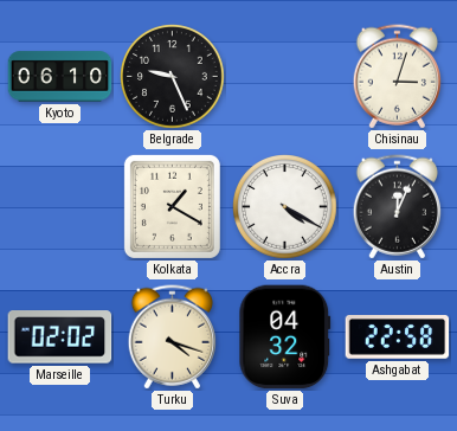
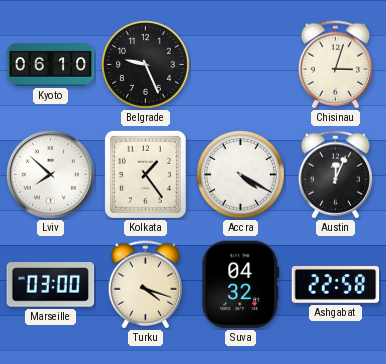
Lviv: none -> 7:52 (51, 175)
Kolkata: 1:20 -> 1:24 (145, 174)
Marseille: 02:02 -> 03:00 (51, 285)
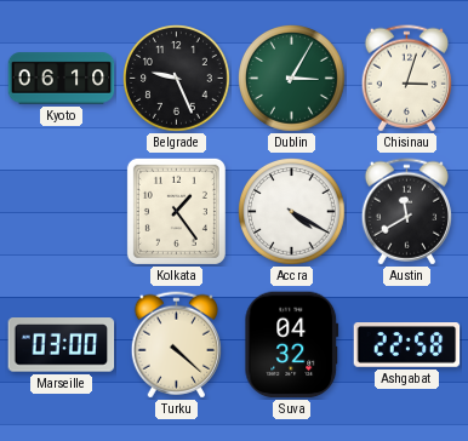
Dublin: none -> 3:05 (292, 79)
Lviv: 7:52 -> none (51, 175)
Austin: 12:04 -> 11:40 (406, 212)
Turku: 4:18 -> 4:22 (176, 345)
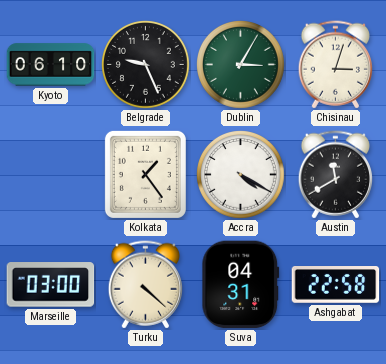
Suva: 04:32 -> 04:31 (241, 285)
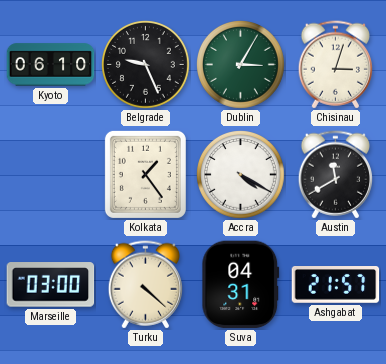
Ashgabat: 22:58 -> 21:57 (336, 285)
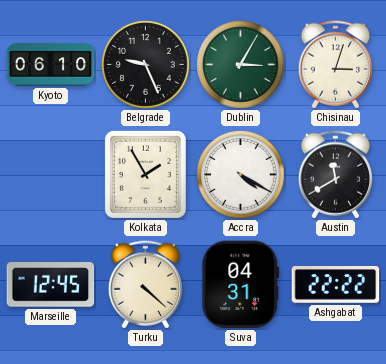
Kolkata: 1:24 -> 1:55 (145, 174)
Marseille: 03:00 -> 12:45 (51, 285)
Ashgabat: 21:57 -> 22:22 (336, 285)
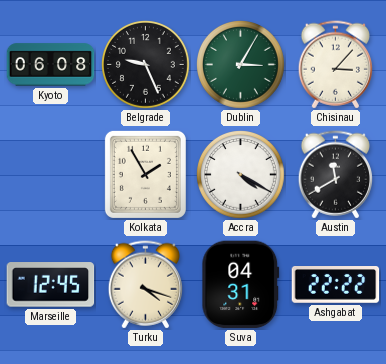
Kyoto: 06:10 -> 06:08 (51, 65)
Chisinau: 3:03 -> 3:07 (335, 65)
Turku: 4:22 -> 4:18 (145, 285)
